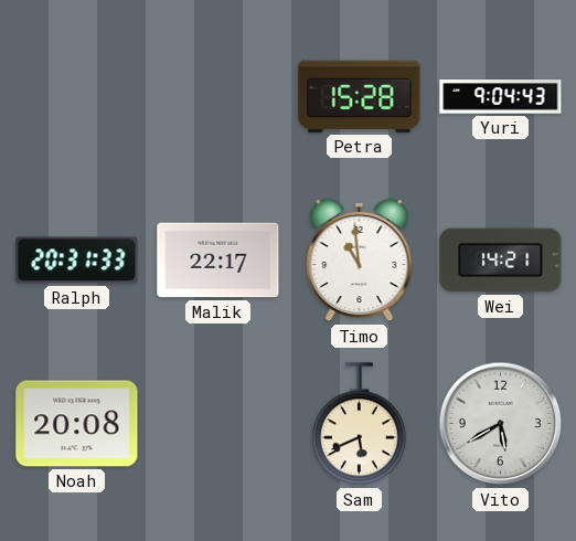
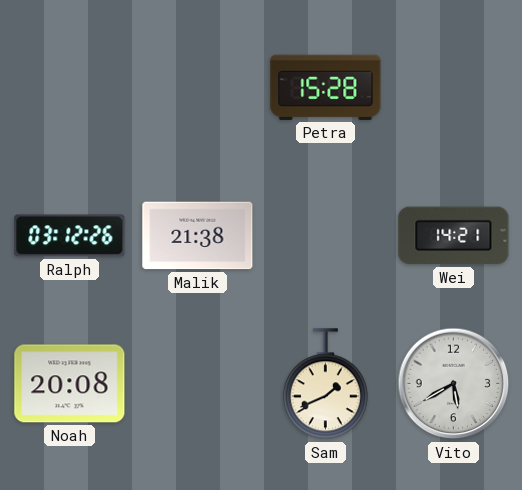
Yuri: 9:04 -> none (501, 97)
Ralph: 20:31 -> 03:12 (70, 236)
Malik: 22:17 -> 21:38 (198, 236)
Timo: 10:59 -> none (360, 261)
Sam: 5:41 -> 1:41 (325, 384)
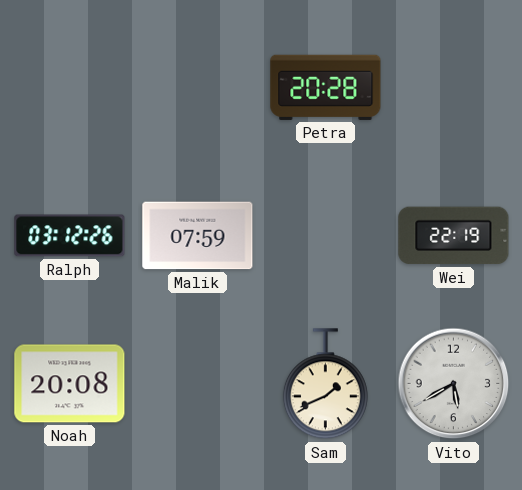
Petra: 15:28 -> 20:28 (326, 87)
Malik: 21:38 -> 07:59 (198, 236)
Wei: 14:21 -> 22:19 (454, 236)
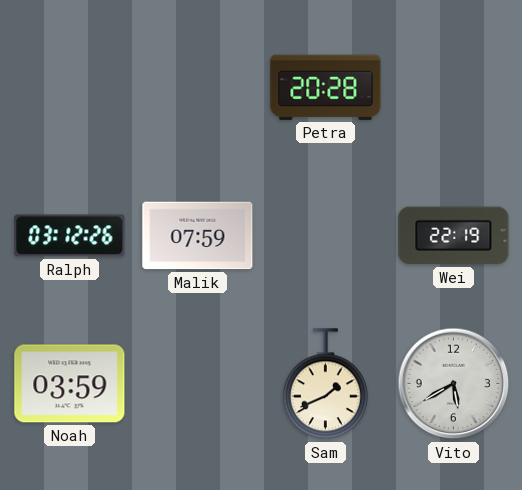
Noah: 20:08 -> 03:59 (70, 384)
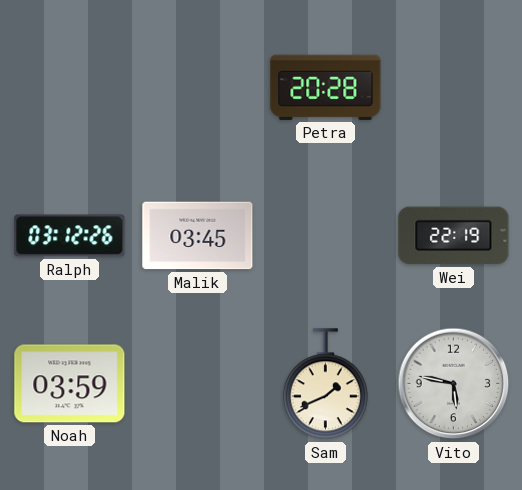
Malik: 07:59 -> 03:45 (198, 236)
Vito: 5:40 -> 5:47 (454, 384)
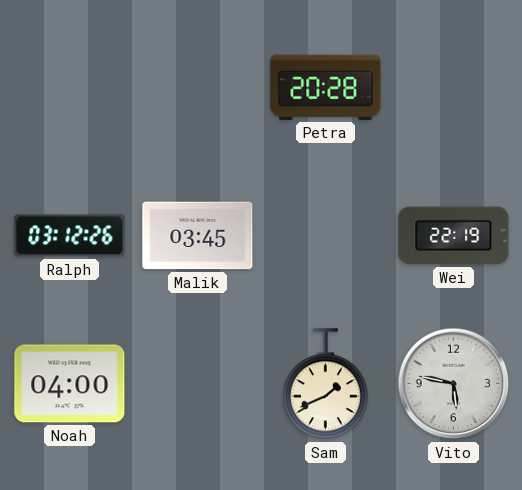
Noah: 03:59 -> 04:00 (70, 384)
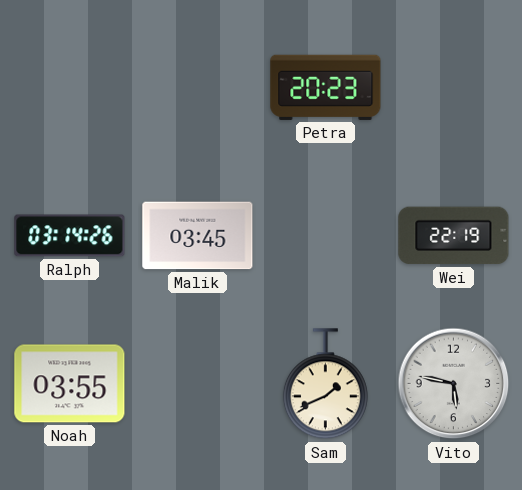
Petra: 20:28 -> 20:23 (326, 87)
Ralph: 03:12 -> 03:14 (70, 236)
Noah: 04:00 -> 03:55 (70, 384)
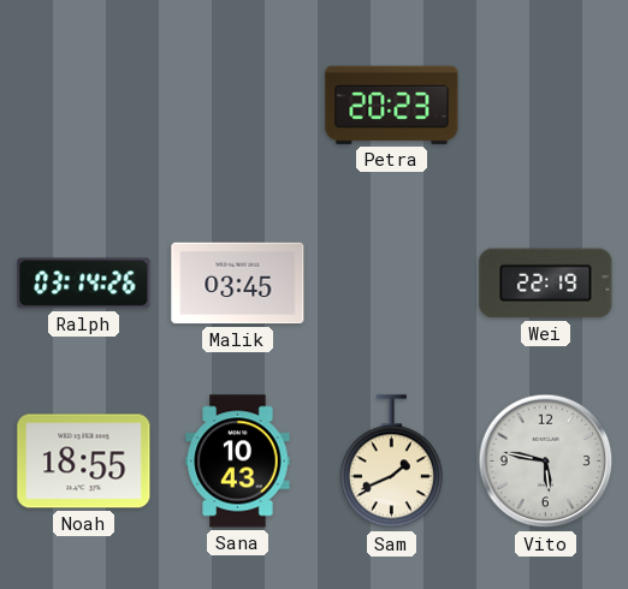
Noah: 03:55 -> 18:55 (84, 462)
Sana: none -> 10:43 (238, 462)
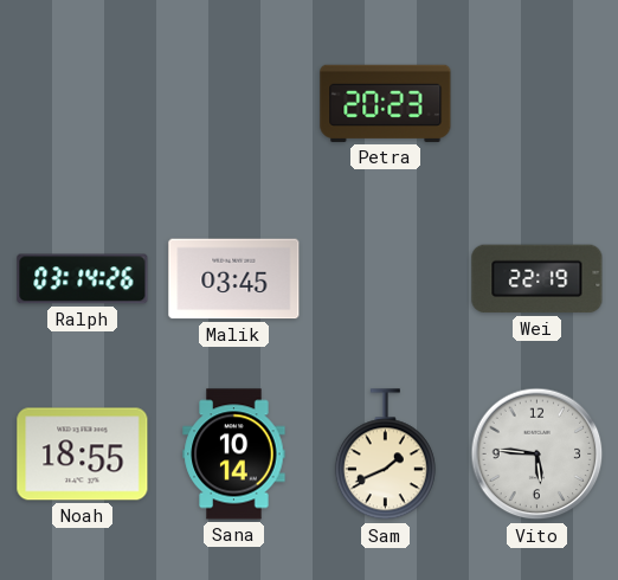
Sana: 10:43 -> 10:14 (234, 455)
Vito: 5:47 -> 5:46 (537, 455)
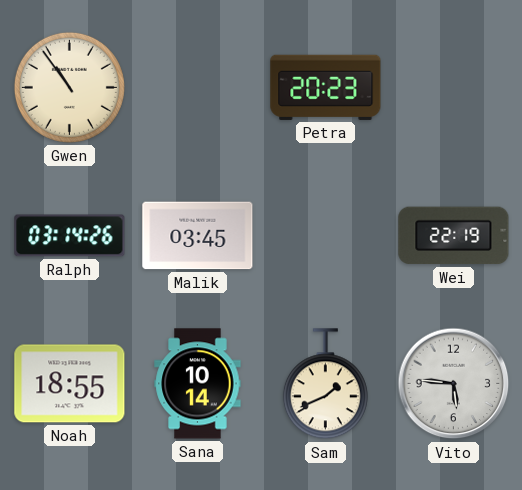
Gwen: none -> 10:54 (69, 87)
